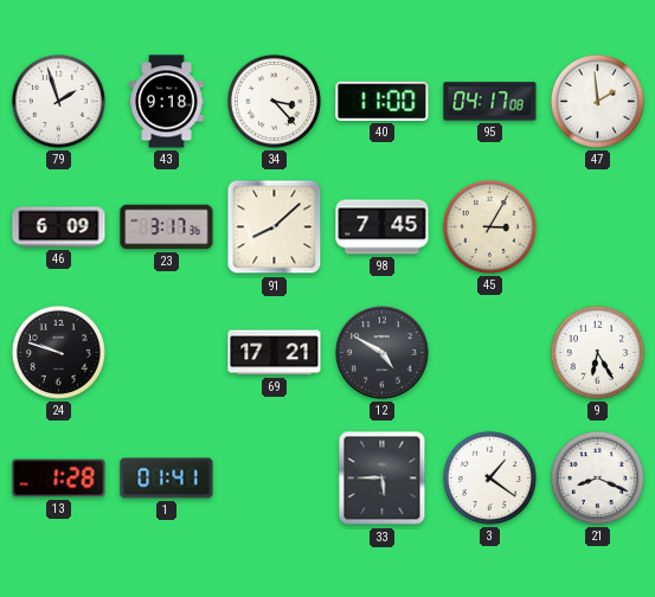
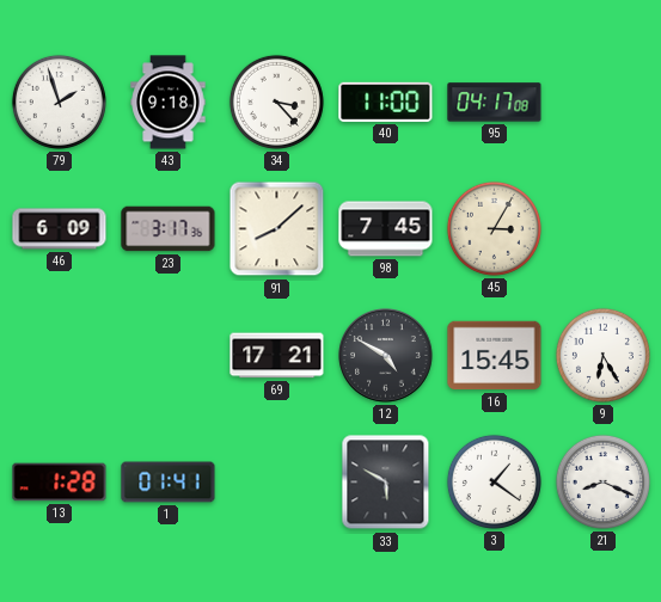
47: 1:59 -> none (597, 101)
24: 9:48 -> none (58, 352)
16: none -> 15:45 (495, 356)
33: 5:45 -> 5:50 (386, 483)
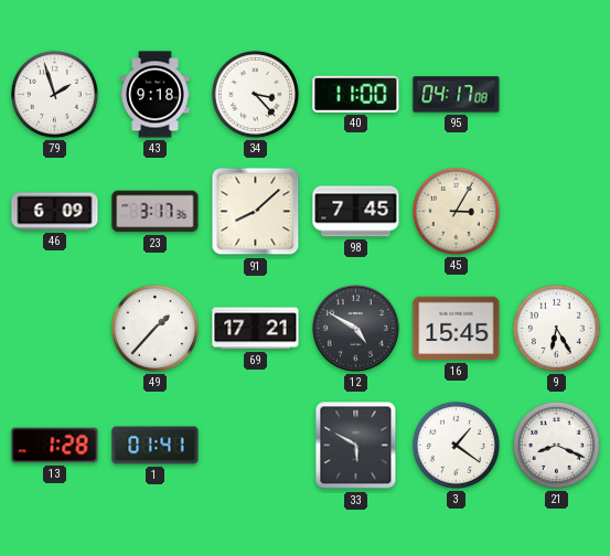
49: none -> 1:37 (154, 328)
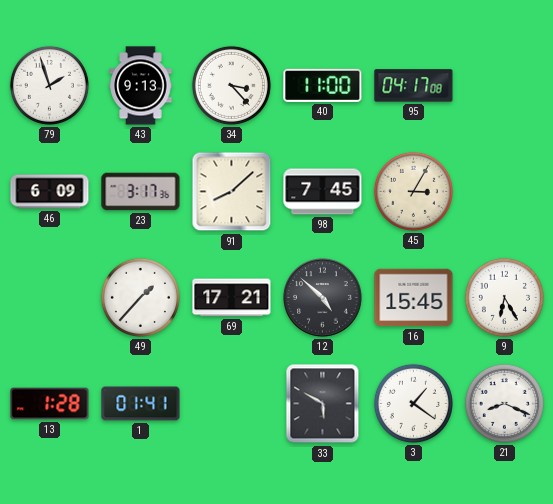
43: 9:18 -> 9:13 (141, 86)
12: 4:50 -> 4:52 (323, 298)
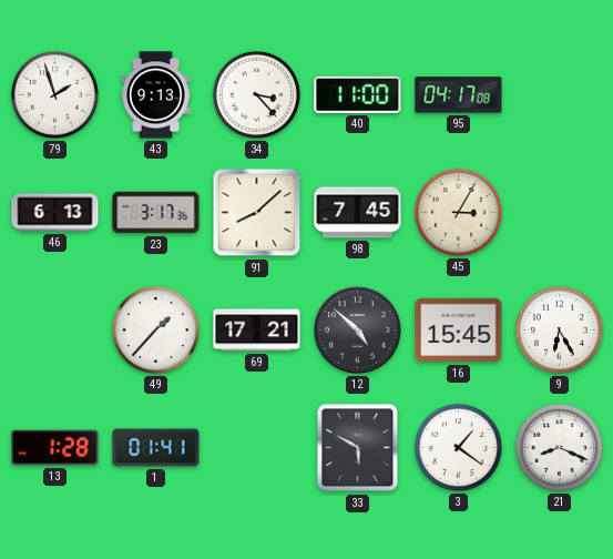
46: 6:09 -> 6:13 (55, 213)
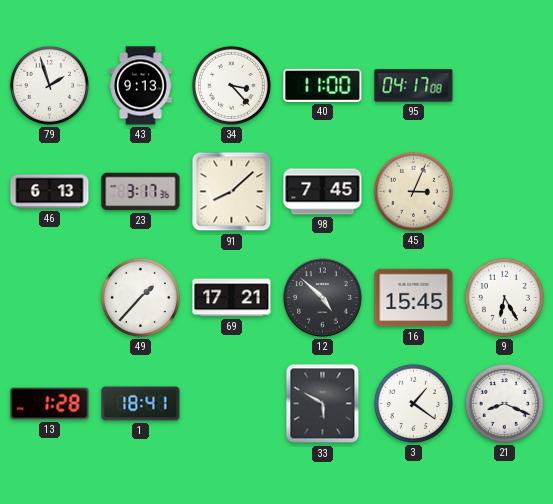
45: 3:05 -> 3:04 (413, 191)
1: 01:41 -> 18:41 (141, 404)
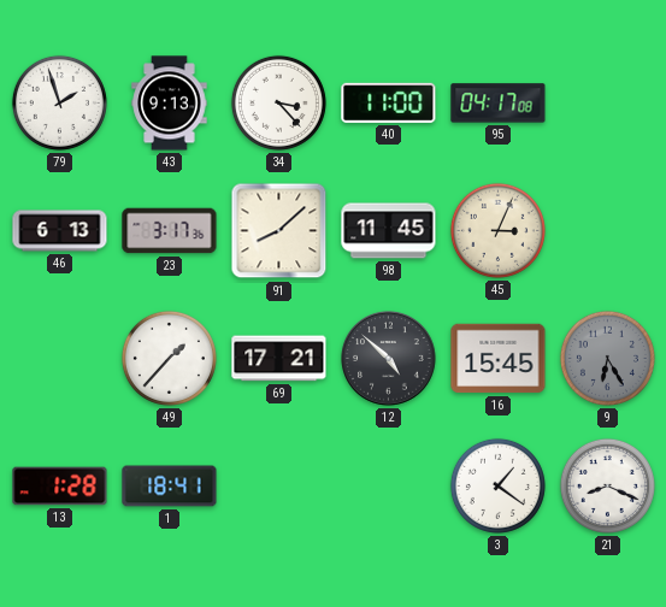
98: 7:45 -> 11:45 (389, 231)
9 dial: white -> grey (607, 358)
33: 5:50 -> none (323, 404)
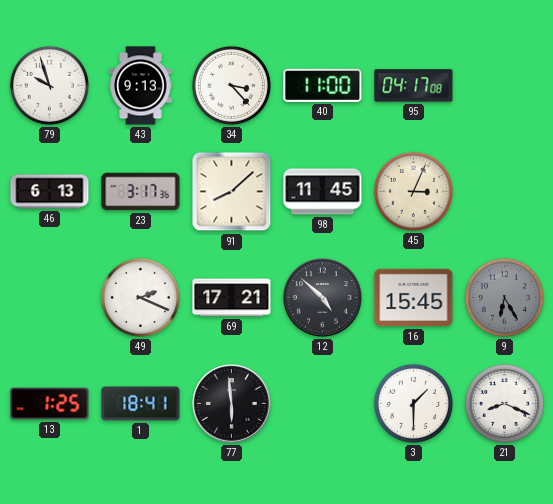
79: 1:57 -> 9:57 (49, 85)
49: 1:37 -> 2:19 (140, 297)
13: 1:28 -> 1:25 (50, 404)
77: none -> 5:59 (232, 404)
3: 1:21 -> 1:30 (413, 403)
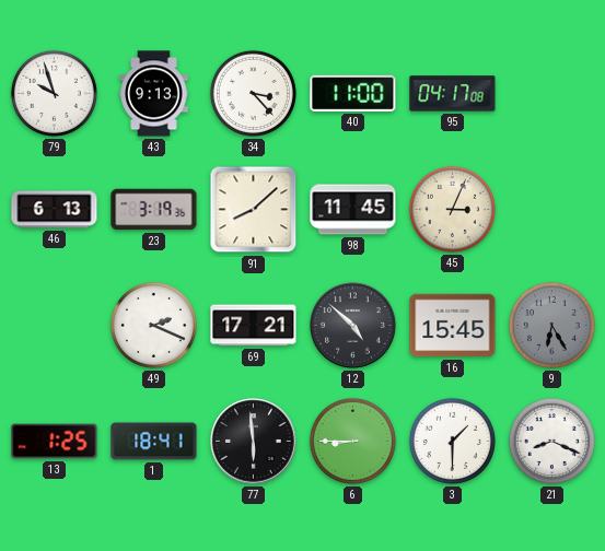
23: 3:17 -> 3:19 (154, 210)
6: none -> 8:45 (352, 441)
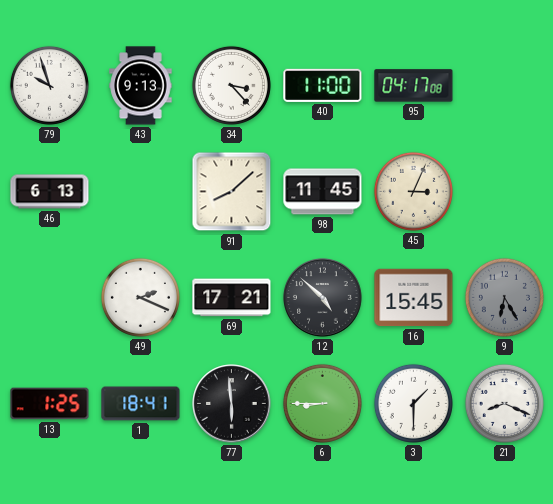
23: 3:19 -> none (154, 210)
